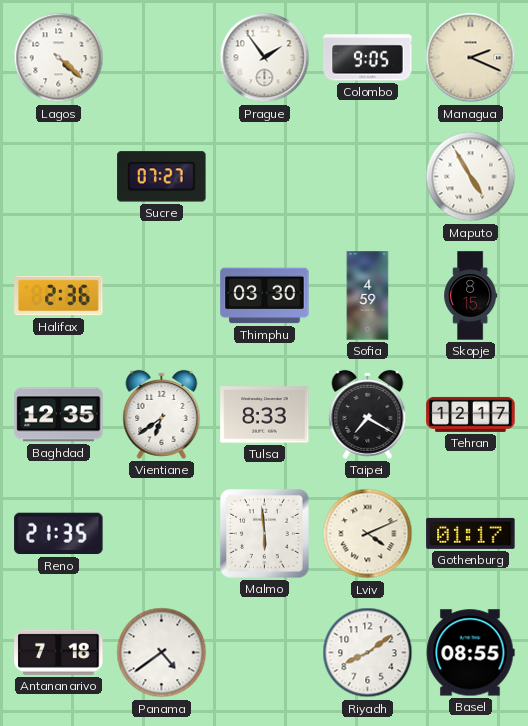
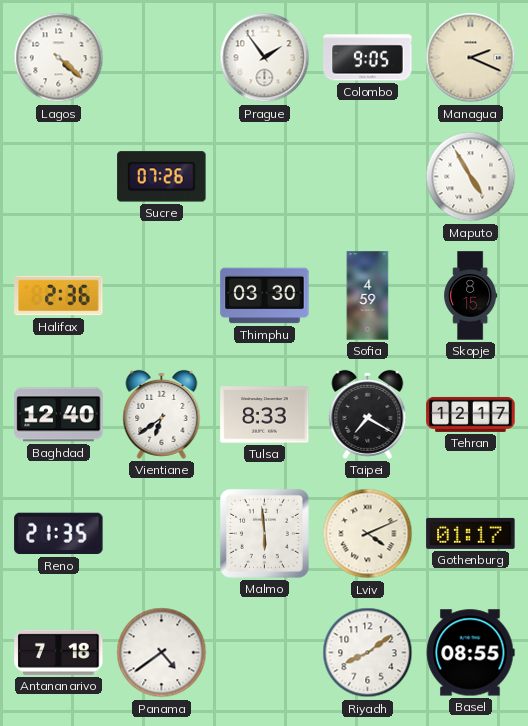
Sucre: 07:27 -> 07:26 (162, 177)
Baghdad: 12:35 -> 12:40 (59, 415)
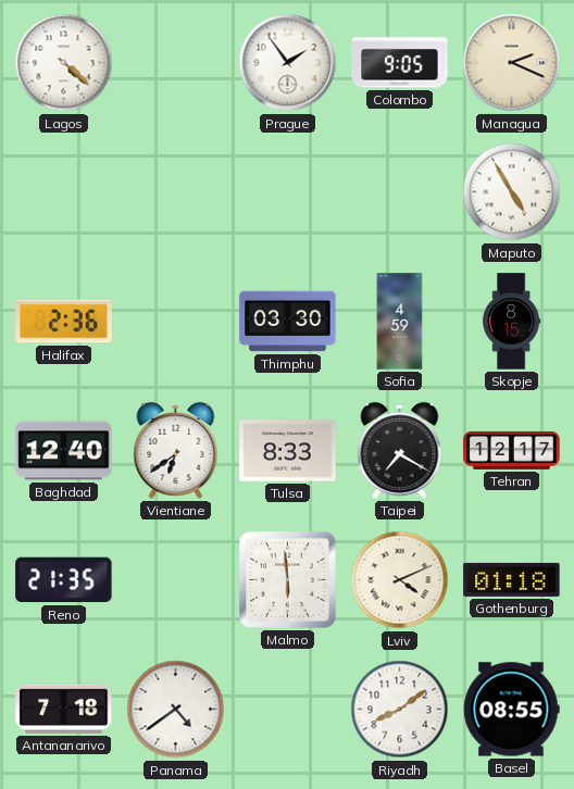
Sucre: 07:26 -> none (162, 177)
Gothenburg: 01:17 -> 01:18 (512, 579)
